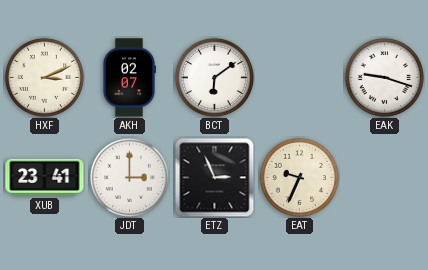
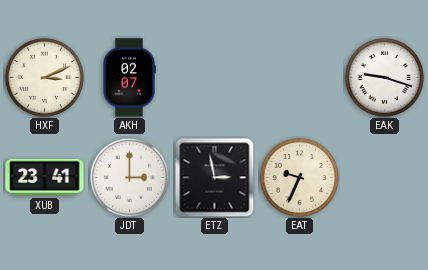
BCT: 6:09 -> none (214, 77)
ETZ: 2:56 -> 2:58 (214, 177)
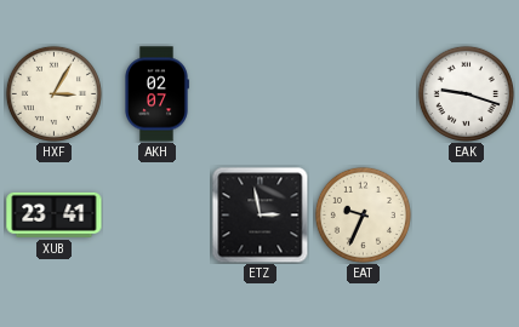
HXF: 3:11 -> 3:05 (53, 93)
JDT: 3:00 -> none (129, 177)
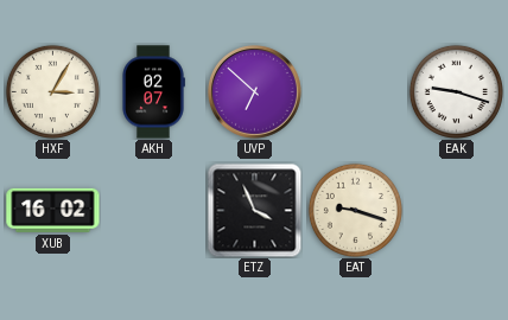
UVP: none -> 6:52 (254, 91)
XUB: 23:41 -> 16:02 (53, 210)
ETZ: 2:58 -> 3:56 (254, 210)
EAT: 9:34 -> 9:18 (355, 210)
